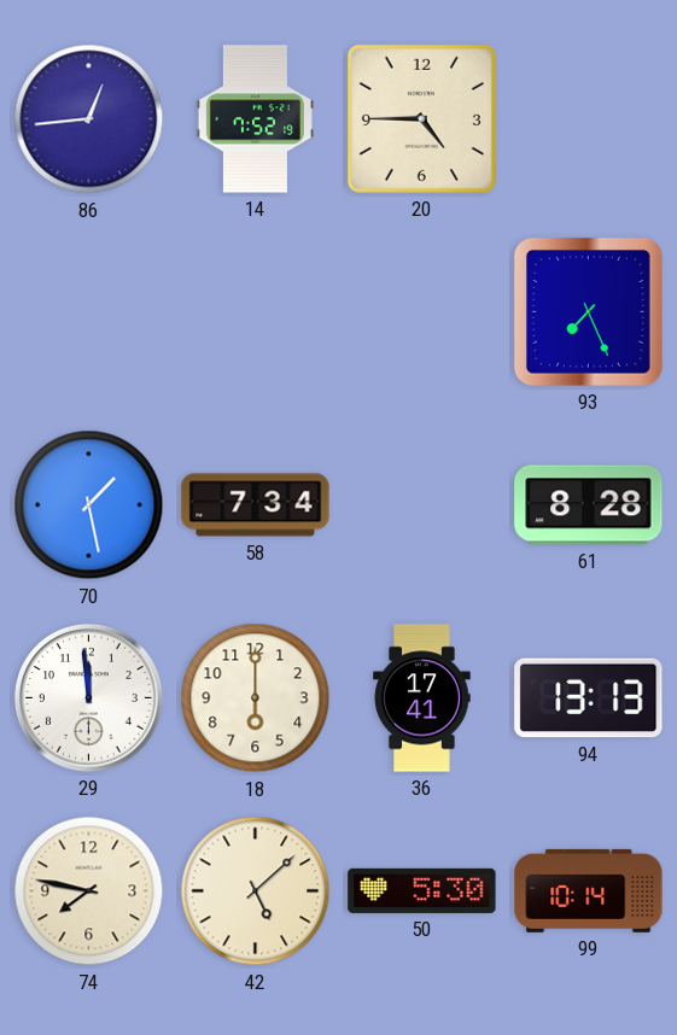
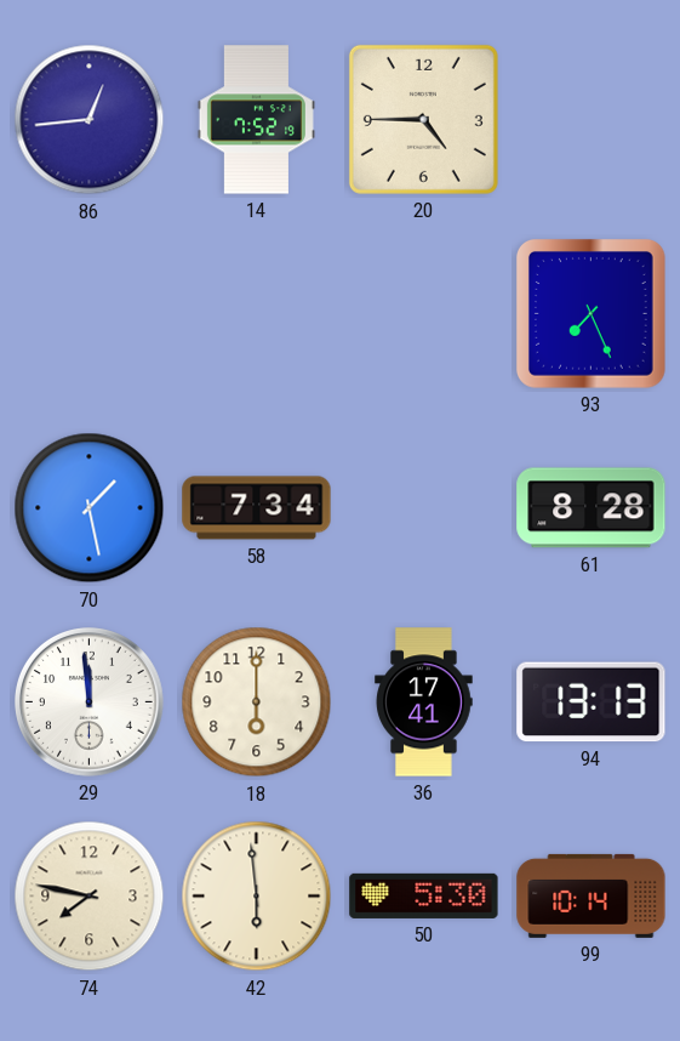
42: 5:08 -> 5:59 (257, 897)
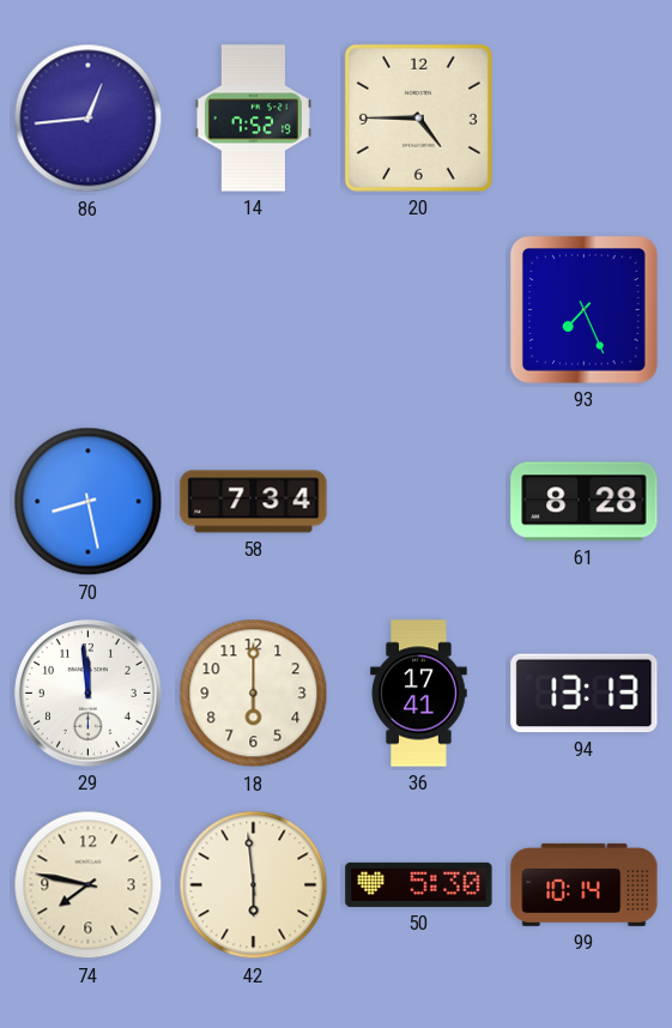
70: 1:28 -> 8:28 (89, 502)
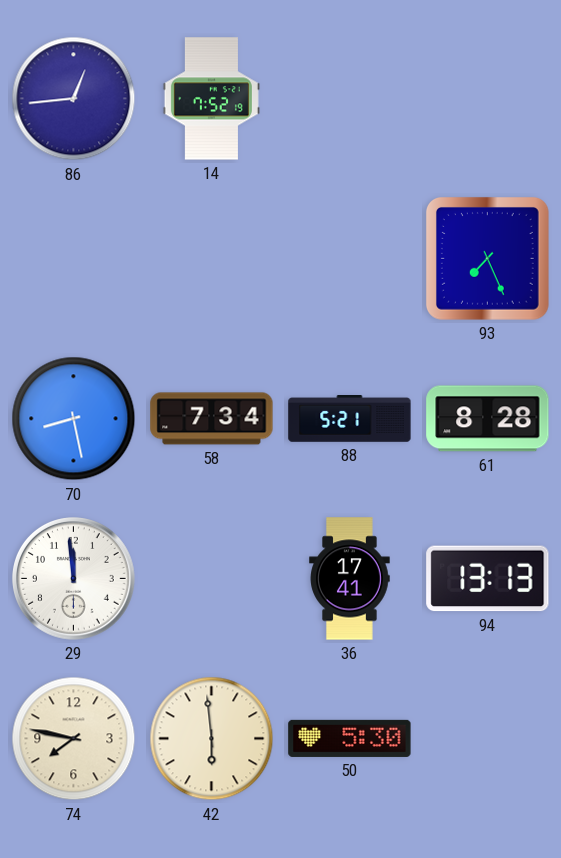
20: 4:45 -> none (418, 117)
88: none -> 5:21 (350, 419)
18: 6:00 -> none (254, 694)
99: 10:14 -> none (585, 884)
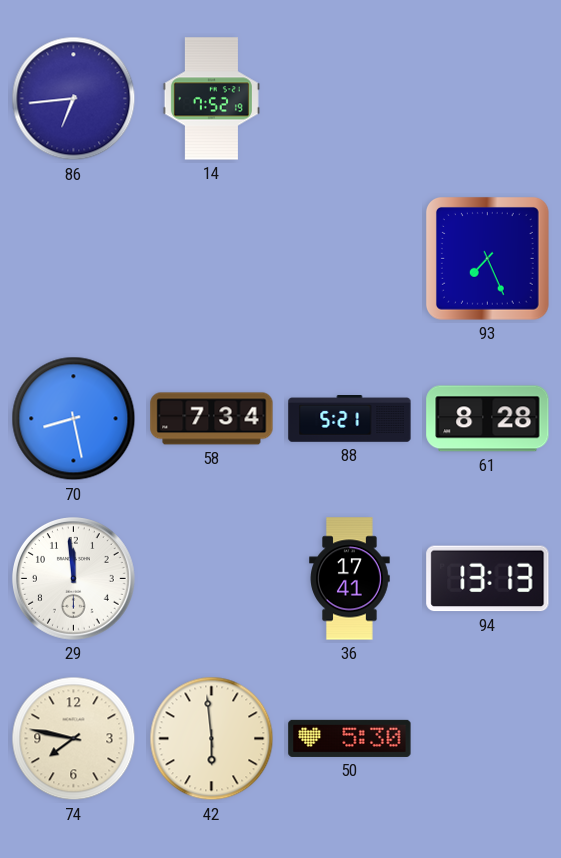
86: 12:44 -> 6:44 (74, 99)
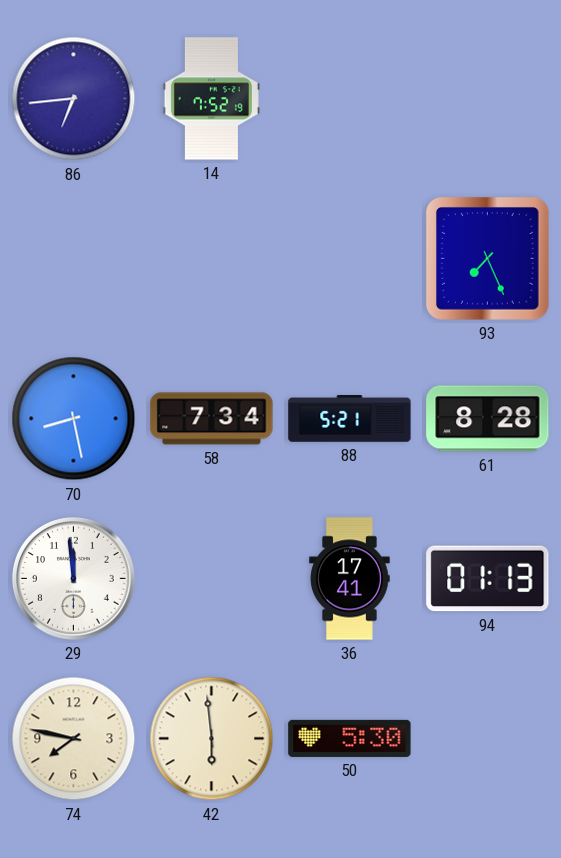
94: 13:13 -> 01:13 (488, 579)
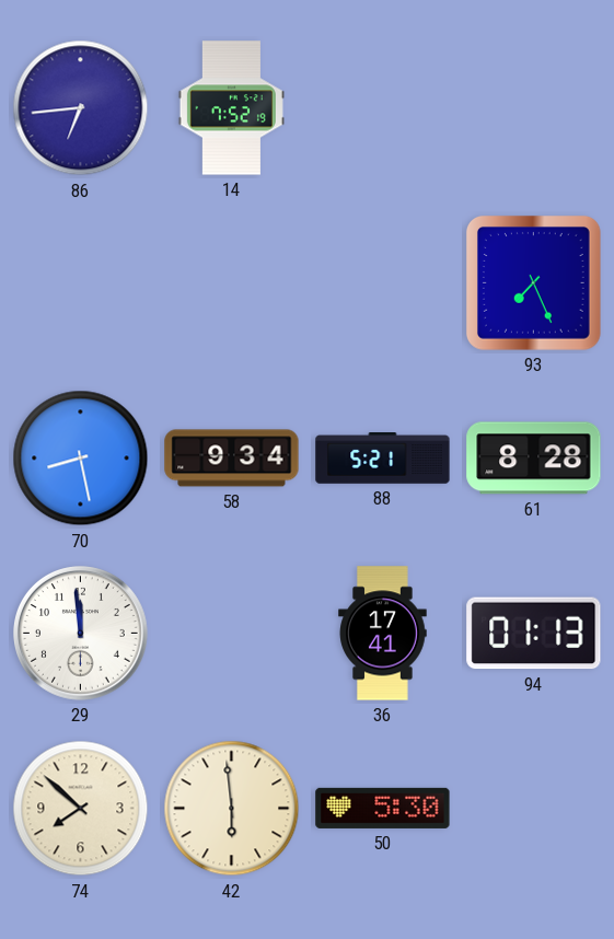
58: 7:34 -> 9:34 (232, 459)
74: 7:47 -> 7:52 (81, 809)
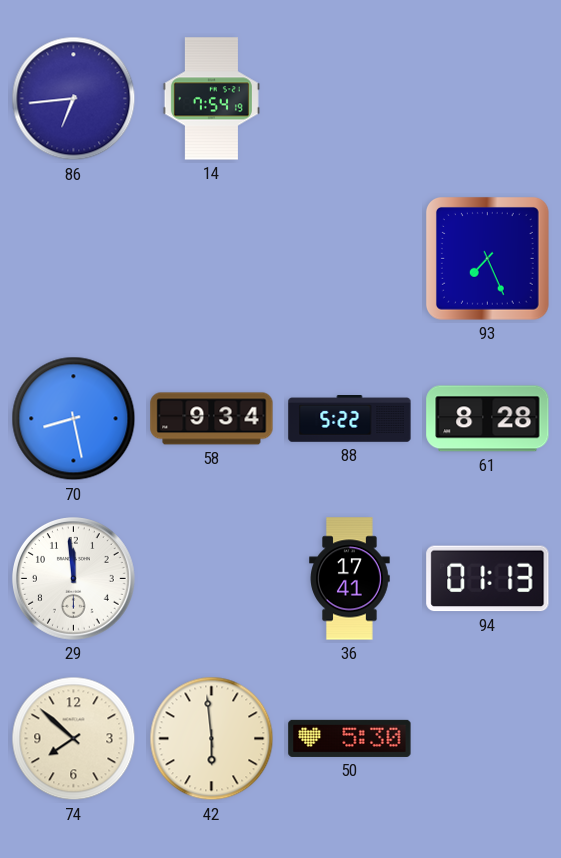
14: 7:52 -> 7:54 (211, 99)
88: 5:21 -> 5:22 (350, 419)
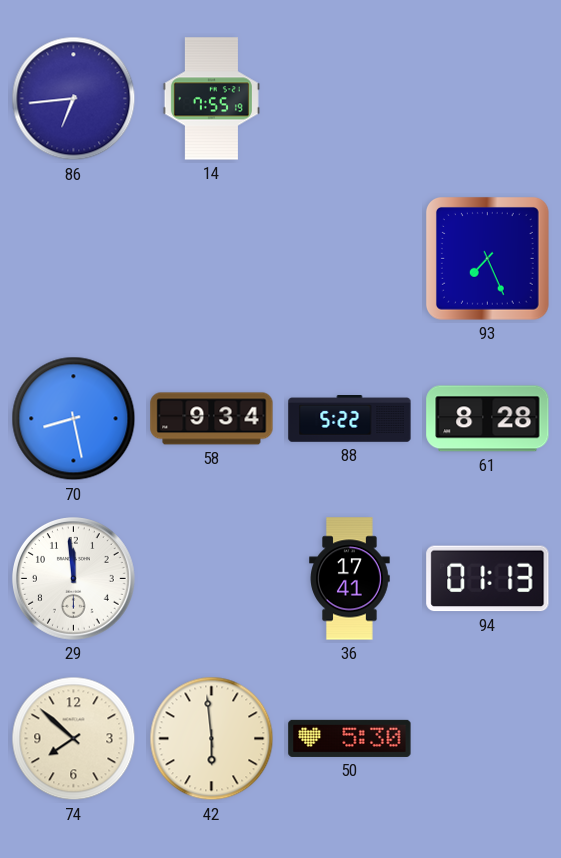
14: 7:54 -> 7:55 (211, 99)
